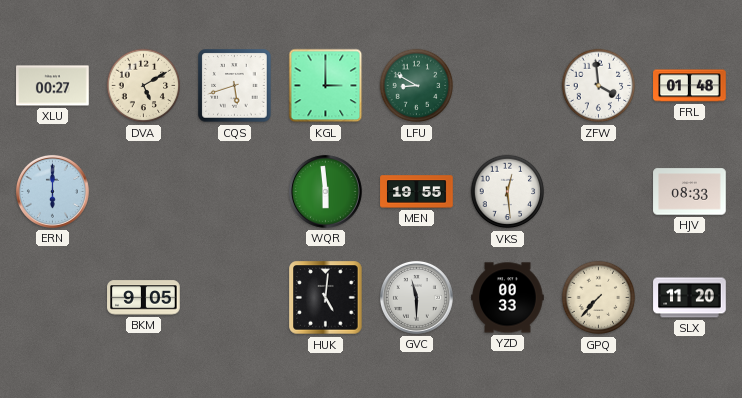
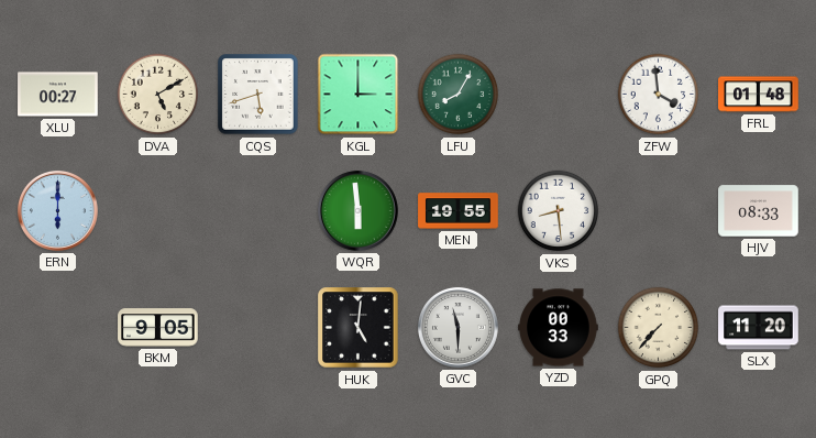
LFU: 8:50 -> 8:05 (459, 95)
VKS: 12:29 -> 8:29 (559, 211)
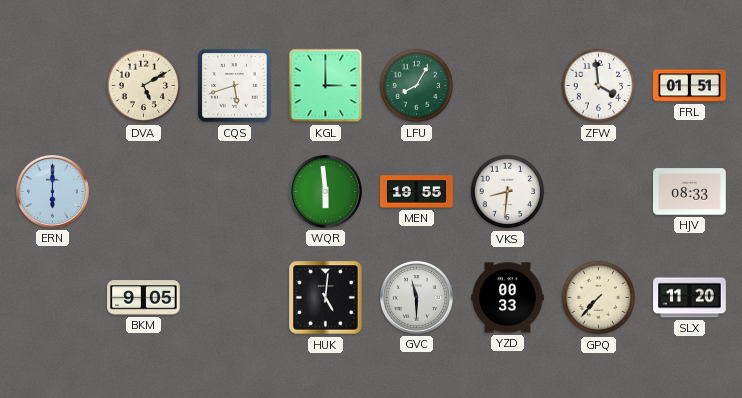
XLU: 00:27 -> none (58, 95)
FRL: 01:48 -> 01:51 (690, 86)
VKS: 8:29 -> 8:31 (508, 192)
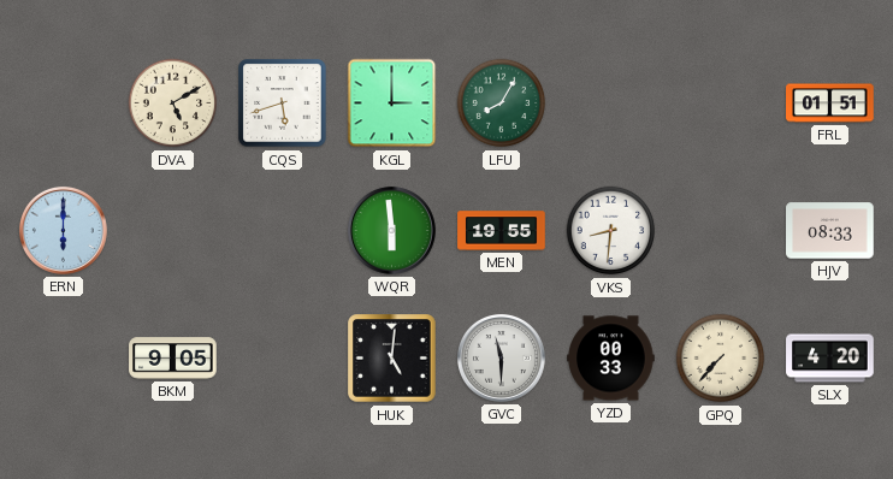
ZFW: 3:59 -> none (599, 86)
SLX: 11:20 -> 4:20 (830, 359)
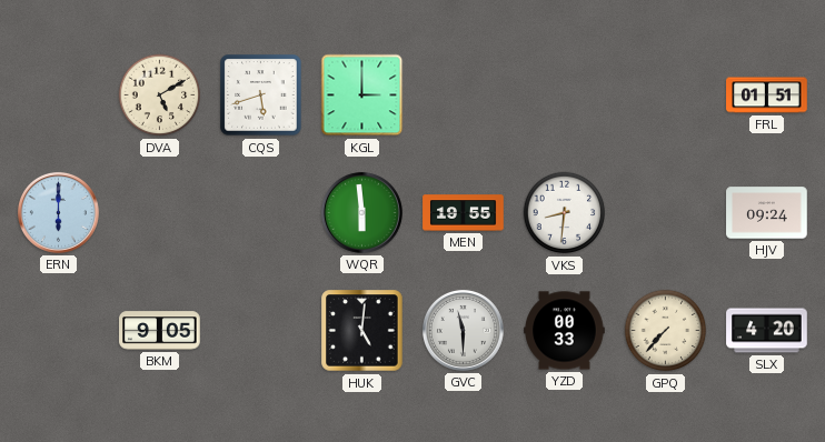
LFU: 8:05 -> none (502, 104)
HJV: 08:33 -> 09:24 (767, 213)
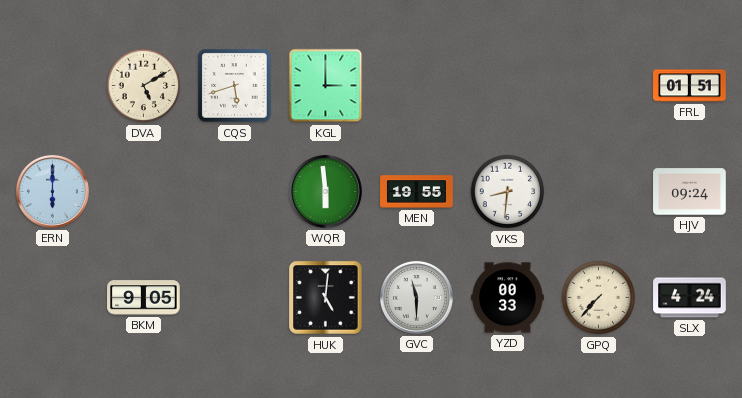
SLX: 4:20 -> 4:24 (690, 298)
